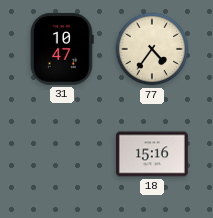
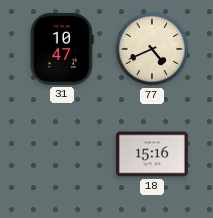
77: 4:36 -> 4:41 (152, 49)
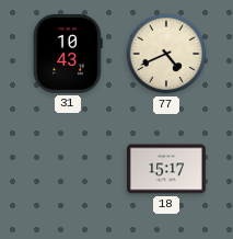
31: 10:47 -> 10:43 (68, 54)
18: 15:16 -> 15:17 (166, 169)
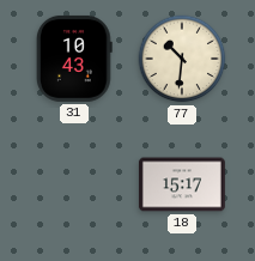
77: 4:41 -> 10:31 (182, 59)
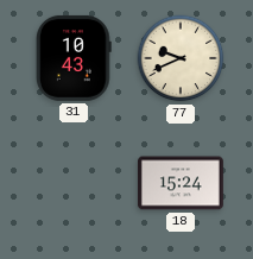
77: 10:31 -> 9:41 (181, 58)
18: 15:17 -> 15:24 (181, 183)
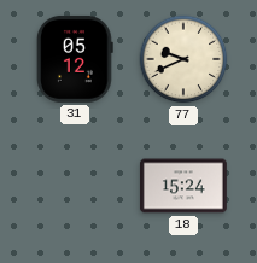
31: 10:43 -> 05:12 (75, 59)
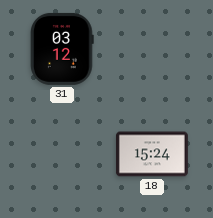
31: 05:12 -> 03:12 (62, 49)
77: 9:41 -> none (183, 59)
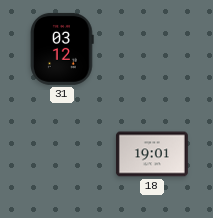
18: 15:24 -> 19:01 (152, 154)
